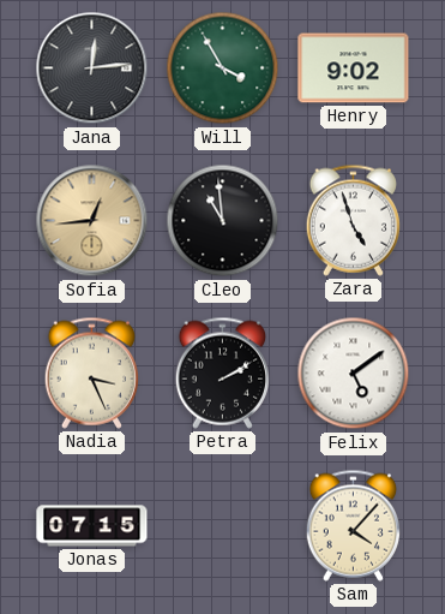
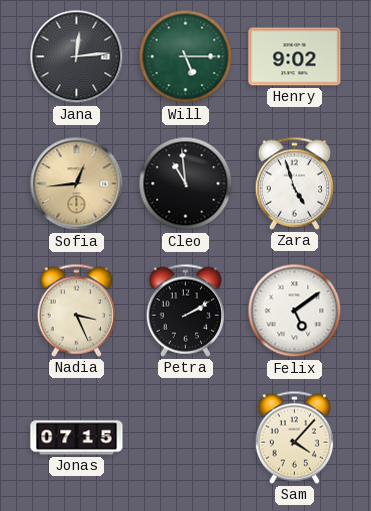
Will: 3:55 -> 5:15 (186, 57)
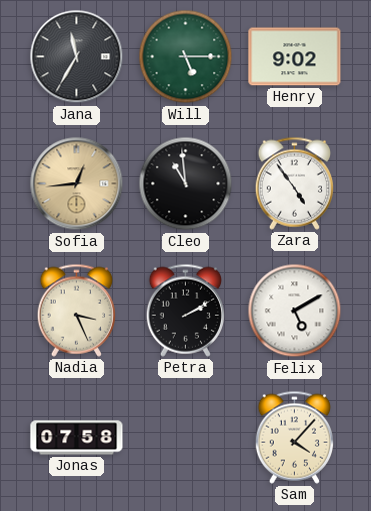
Jana: 12:14 -> 11:35 (77, 57)
Zara: 4:57 -> 4:54 (294, 183)
Felix: 5:09 -> 5:10 (295, 311)
Jonas: 07:15 -> 07:58 (77, 438)
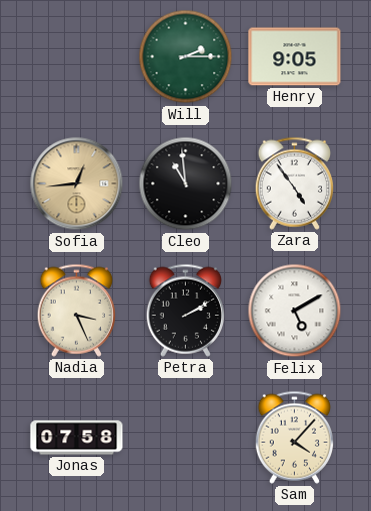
Jana: 11:35 -> none (77, 57)
Will: 5:15 -> 2:15 (186, 57)
Henry: 9:02 -> 9:05 (295, 57)
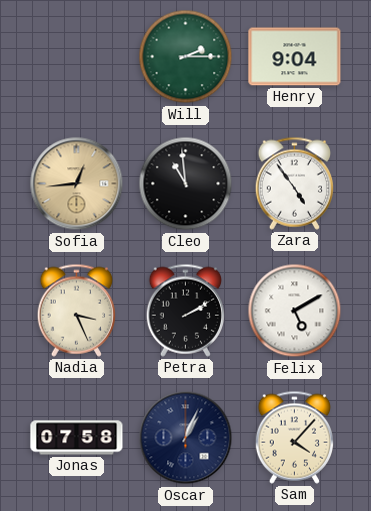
Henry: 9:05 -> 9:04 (295, 57)
Oscar: none -> 1:04 (186, 438)
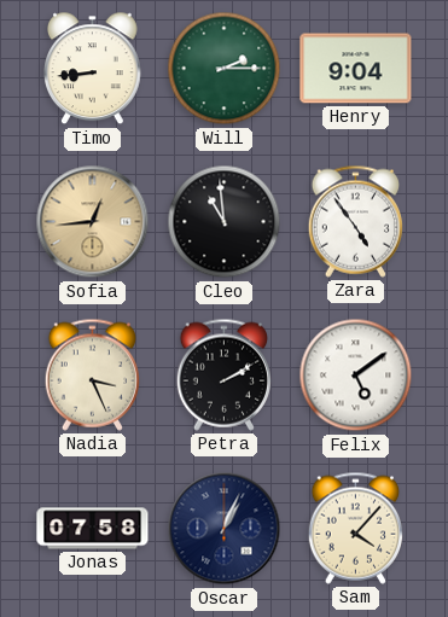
Timo: none -> 8:44 (93, 69)
Felix: 5:10 -> 5:09 (356, 376)
